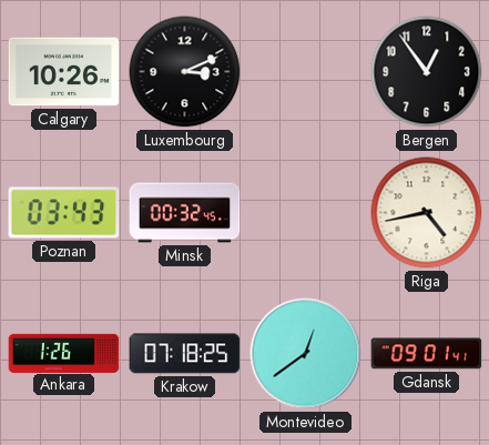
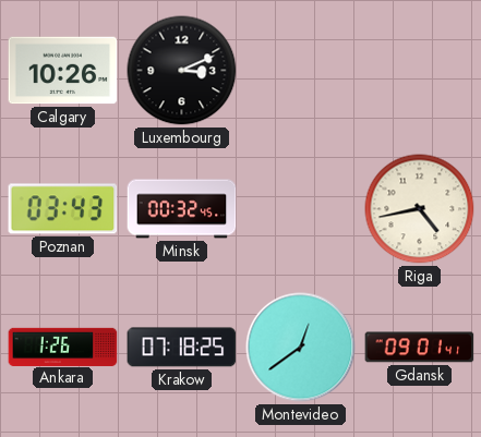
Bergen: 12:54 -> none (427, 72)
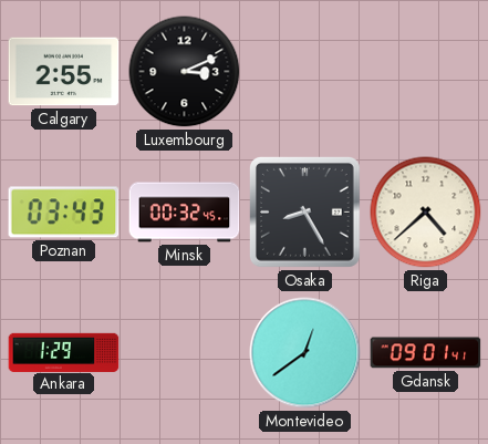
Calgary: 10:26 -> 2:55 (64, 72)
Osaka: none -> 8:25 (304, 211)
Riga: 4:43 -> 4:38 (426, 213)
Ankara: 1:26 -> 1:29 (64, 352)
Krakow: 07:18 -> none (182, 348)
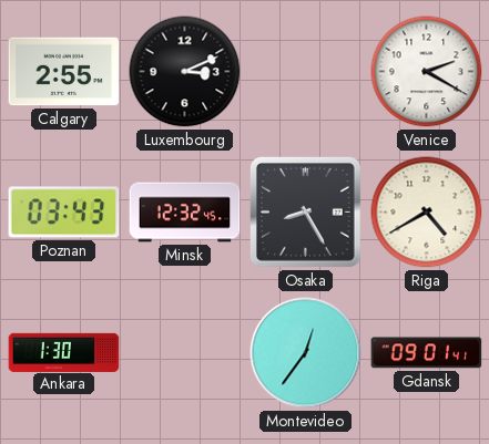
Venice: none -> 2:20 (427, 72)
Minsk: 00:32 -> 12:32 (185, 213)
Riga: 4:38 -> 4:40 (427, 213)
Ankara: 1:29 -> 1:30 (64, 352)
Montevideo: 12:39 -> 12:36 (306, 353)
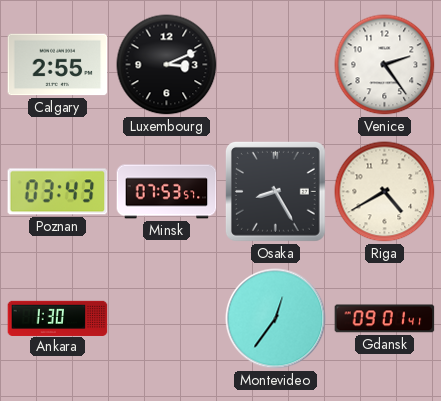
Venice: 2:20 -> 2:24 (385, 65)
Minsk: 12:32 -> 07:53 (167, 192)
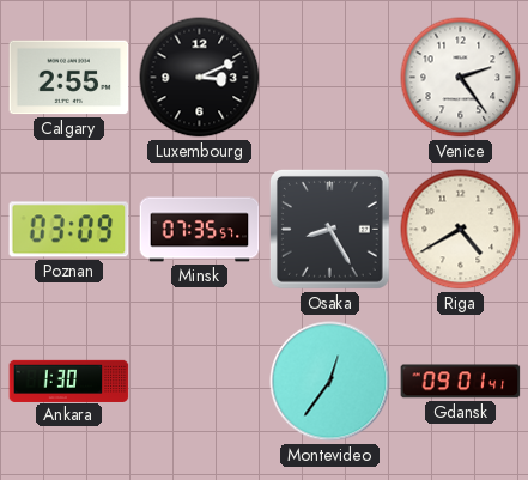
Poznan: 03:43 -> 03:09 (69, 230)
Minsk: 07:53 -> 07:35 (200, 230)
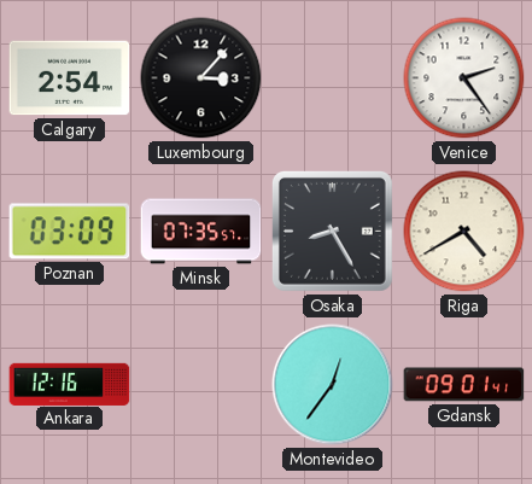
Calgary: 2:55 -> 2:54 (70, 78)
Luxembourg: 3:11 -> 3:07 (201, 78)
Ankara: 1:30 -> 12:16 (70, 384)
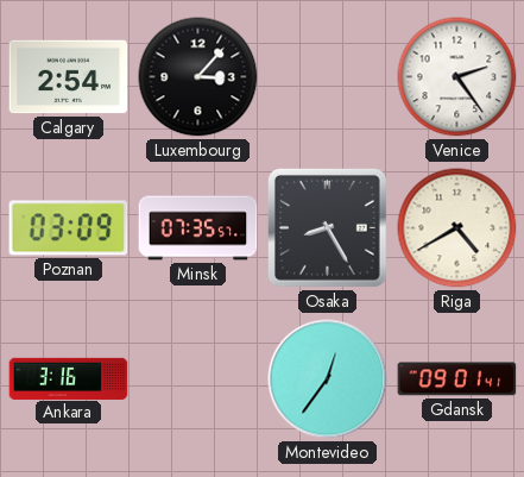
Ankara: 12:16 -> 3:16 (69, 378)
